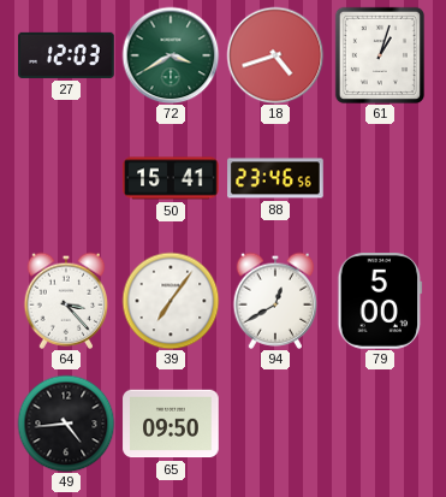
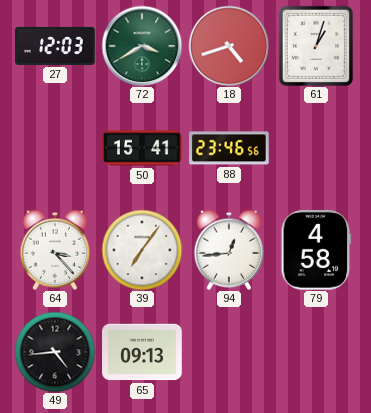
94: 12:40 -> 12:44 (229, 250)
79: 5:00 -> 4:58 (316, 250)
65: 09:50 -> 09:13 (142, 352)
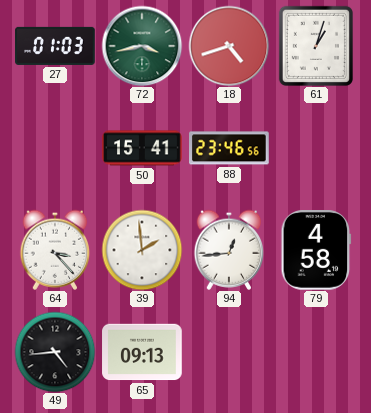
27: 12:03 -> 01:03 (55, 46)
72: 3:40 -> 3:43 (142, 46)
39: 7:06 -> 1:59 (142, 250)
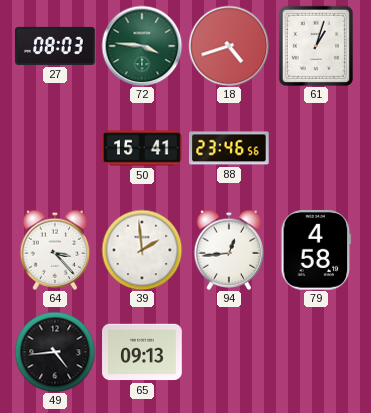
27: 01:03 -> 08:03 (55, 46)
72: 3:43 -> 3:46 (142, 46)
